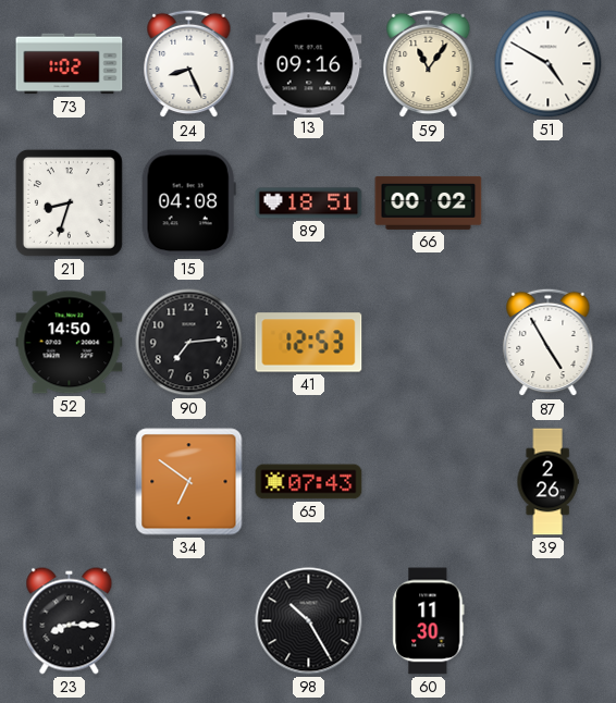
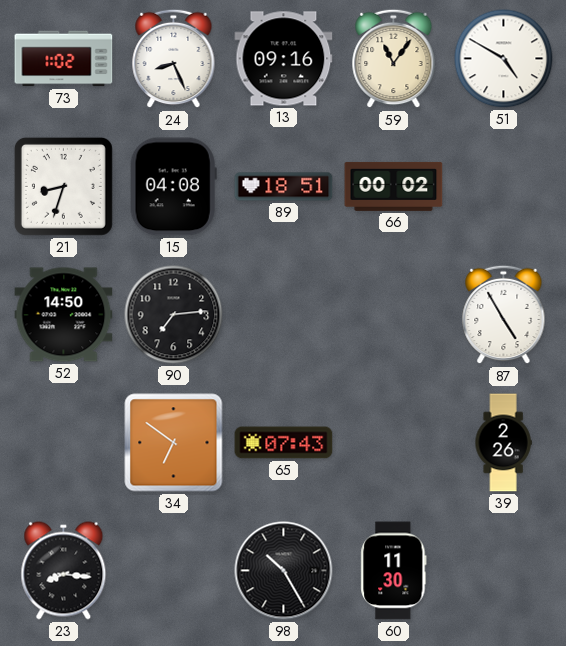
41: 12:53 -> none (309, 343)
23: 8:15 -> 8:16 (64, 571)
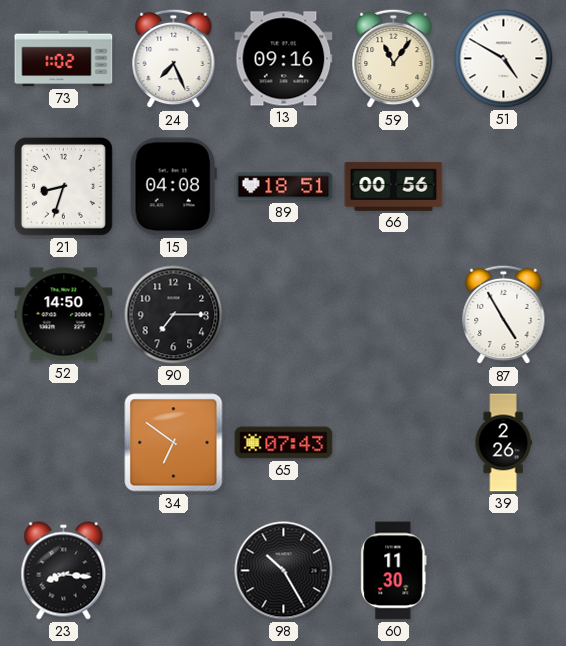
24: 8:26 -> 7:26 (174, 59)
66: 00:02 -> 00:56 (394, 186)
90: 7:14 -> 7:15 (174, 315)
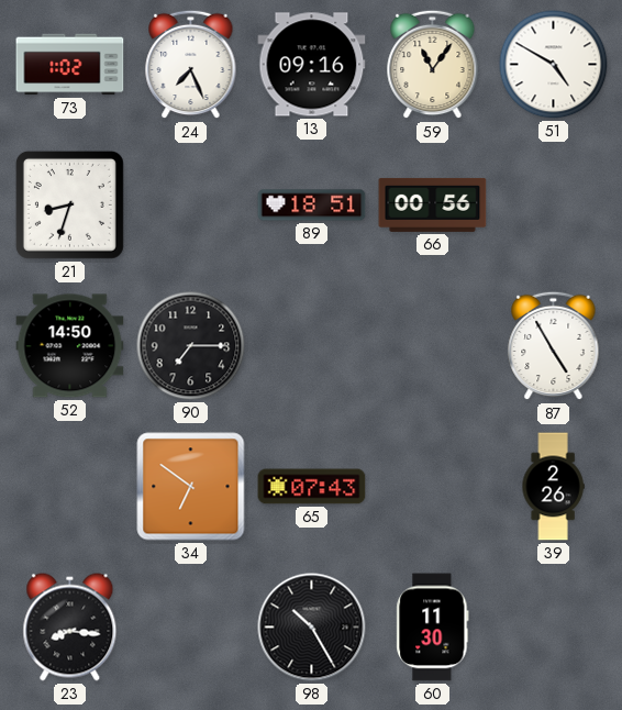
15: 04:08 -> none (173, 187)
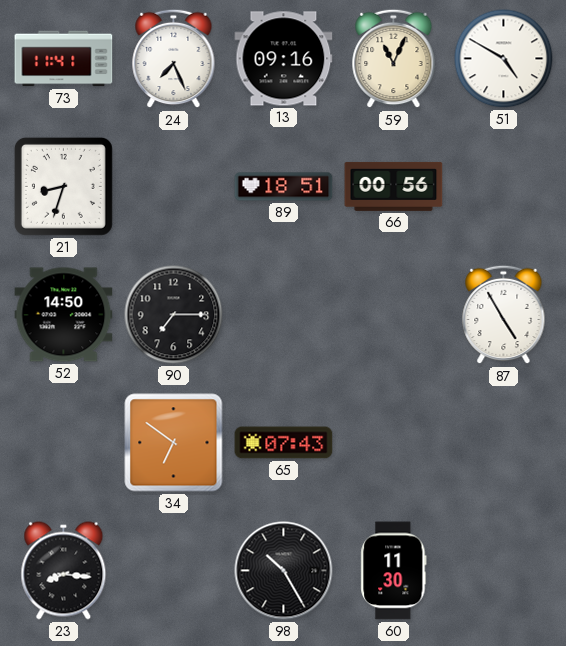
73: 1:02 -> 11:41 (64, 59)
59: 11:06 -> 11:04 (394, 59)
39: 2:26 -> none (553, 487)
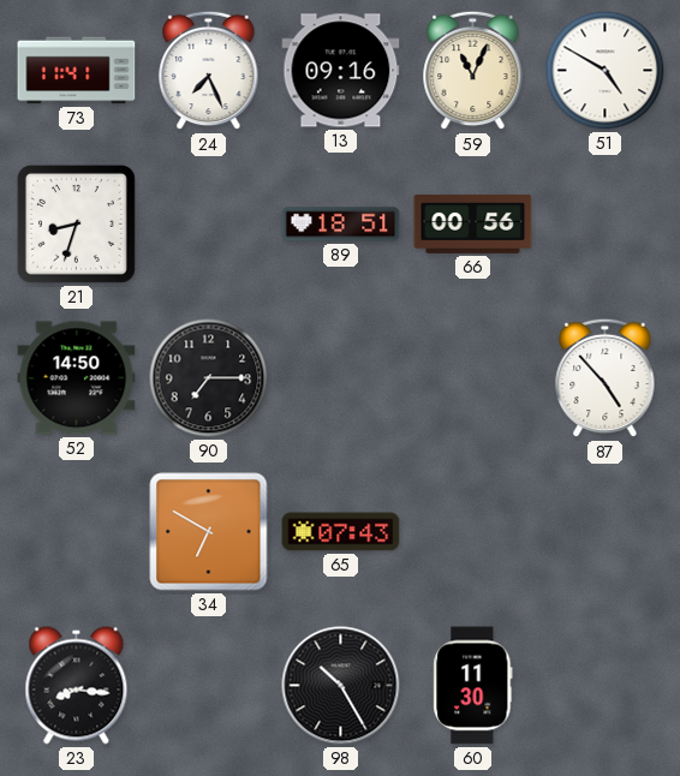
87: 4:55 -> 4:53 (606, 378)
34: 6:51 -> 6:50 (209, 532)
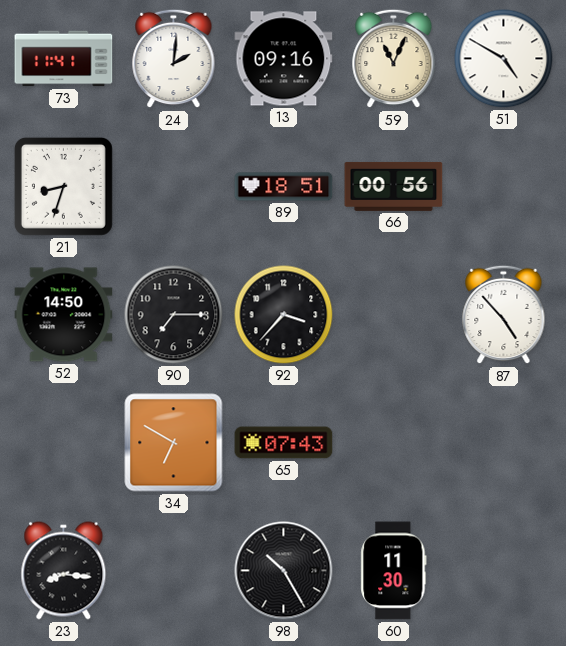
24: 7:26 -> 2:01 (174, 59)
92: none -> 3:37 (284, 315)
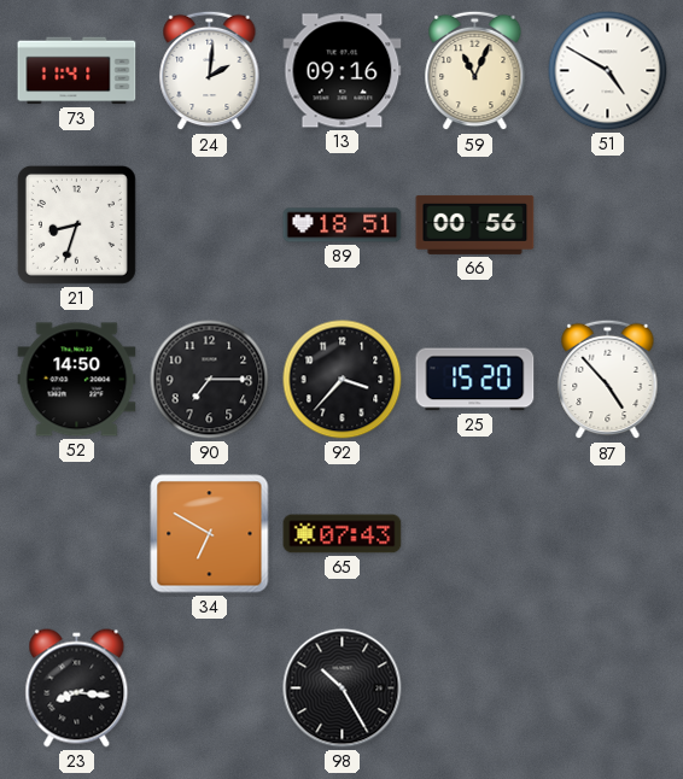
25: none -> 15:20 (475, 380)
60: 11:30 -> none (394, 571)
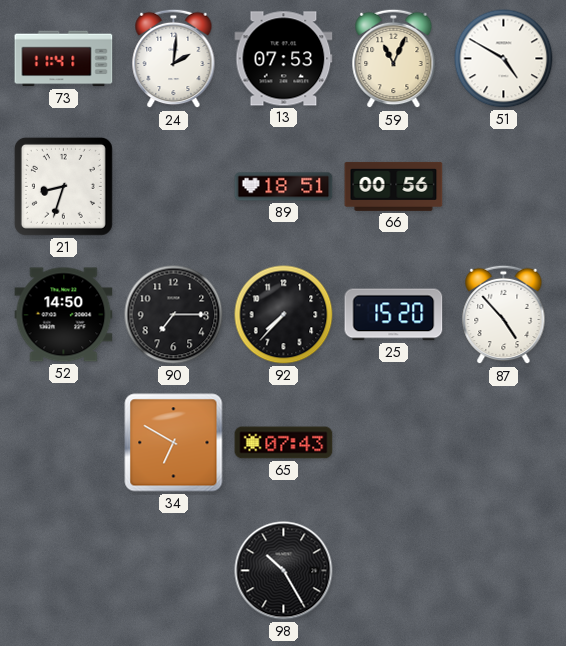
13: 09:16 -> 07:53 (284, 59)
92: 3:37 -> 7:37 (284, 315)
23: 8:16 -> none (77, 689)
